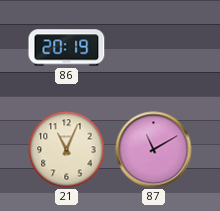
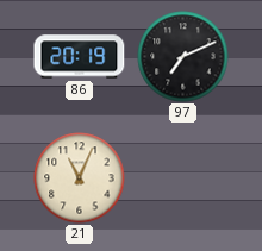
97: none -> 7:11 (183, 57)
87: 11:10 -> none (154, 150)
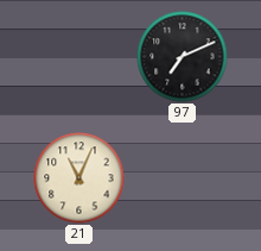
86: 20:19 -> none (80, 57)
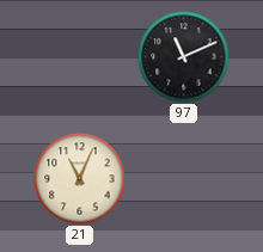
97: 7:11 -> 11:11 (184, 57)
